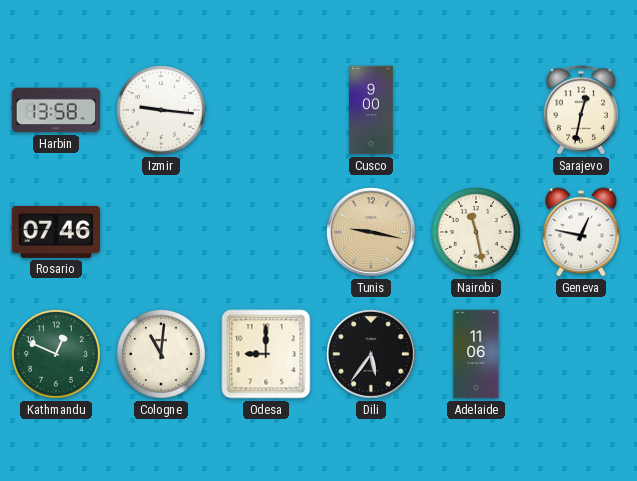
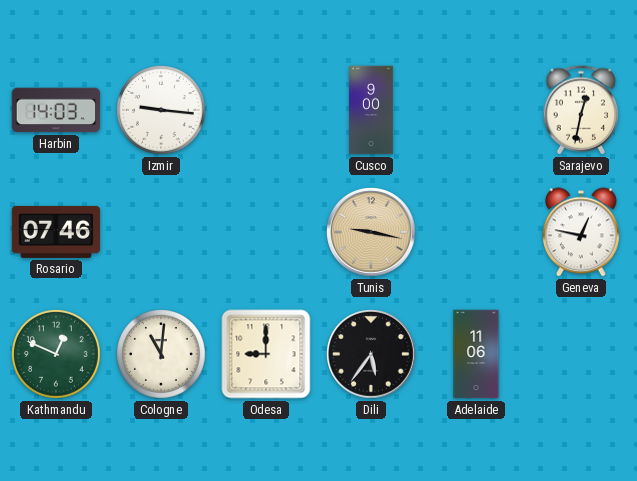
Harbin: 13:58 -> 14:03 (56, 110)
Nairobi: 11:28 -> none (477, 233)
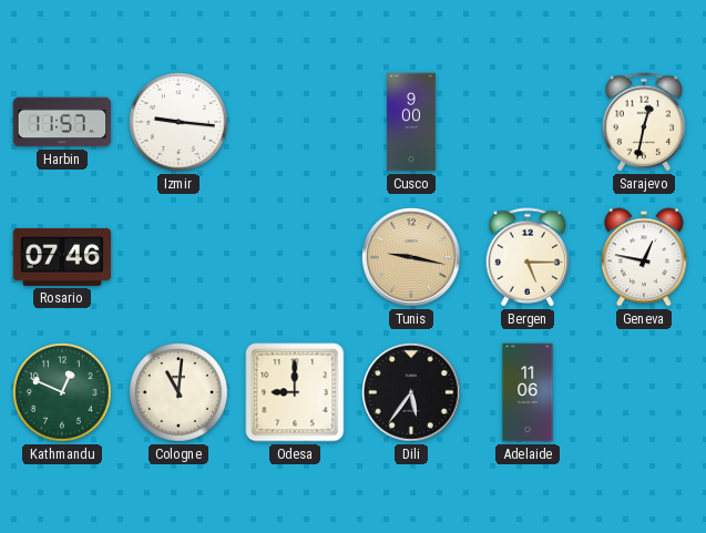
Harbin: 14:03 -> 11:57 (62, 122)
Bergen: none -> 5:15 (528, 257)
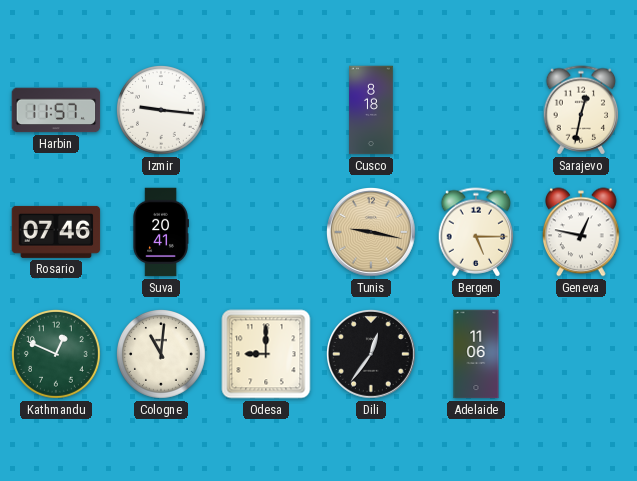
Cusco: 9:00 -> 8:18 (371, 110)
Suva: none -> 20:41 (161, 232)
Dili: 5:36 -> 12:36 (372, 355)
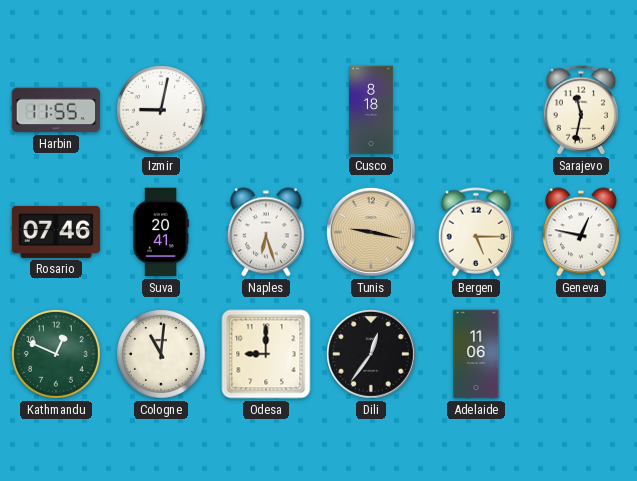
Harbin: 11:57 -> 11:55 (56, 110)
Izmir: 9:16 -> 9:02 (162, 111)
Sarajevo: 12:32 -> 11:32 (581, 110)
Naples: none -> 6:27 (267, 232)
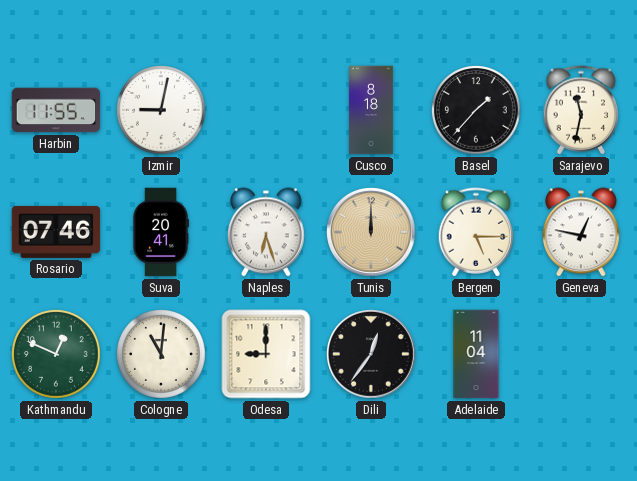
Basel: none -> 1:37 (477, 111)
Tunis: 9:17 -> 12:00 (372, 233)
Adelaide: 11:06 -> 11:04 (476, 354)
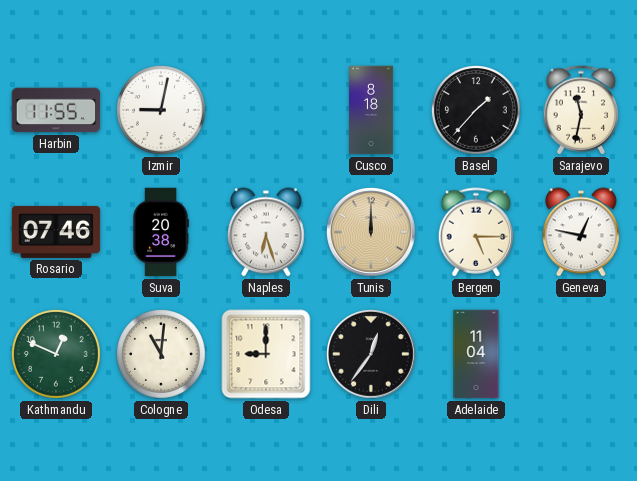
Suva: 20:41 -> 20:38 (161, 232)
